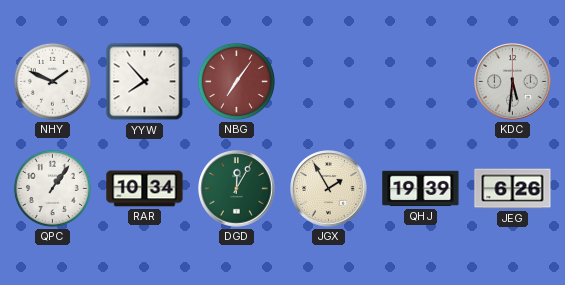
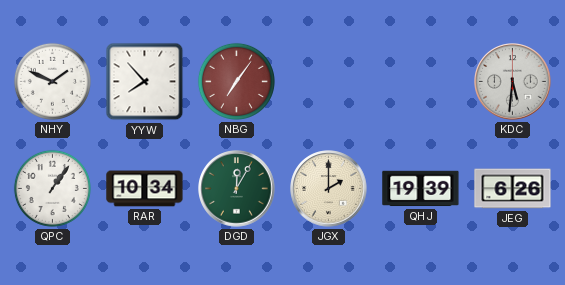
JGX: 1:55 -> 2:00 (329, 189)
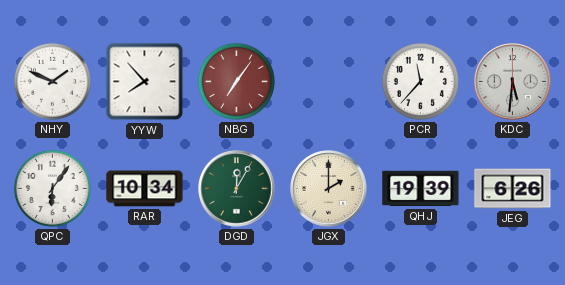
PCR: none -> 11:37 (420, 81)
QPC: 1:06 -> 6:06 (52, 188)
